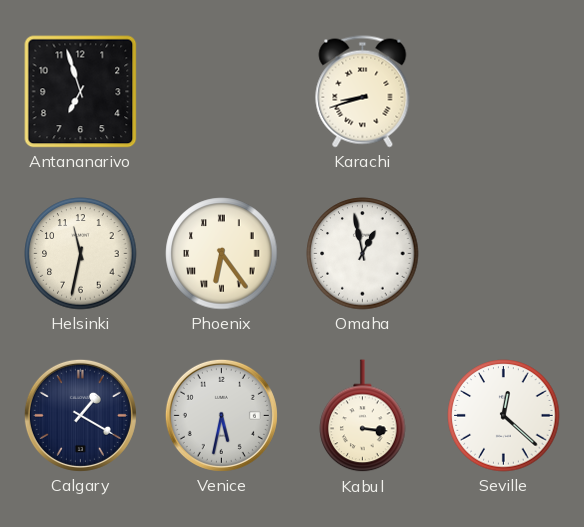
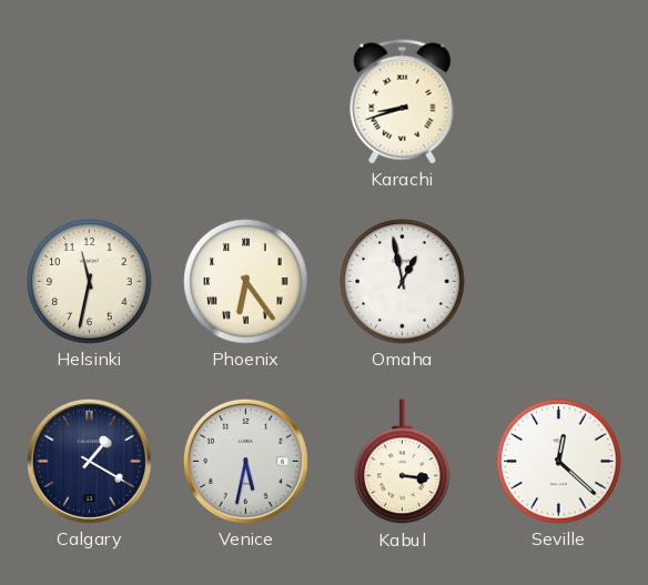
Antananarivo: 6:57 -> none (81, 92)
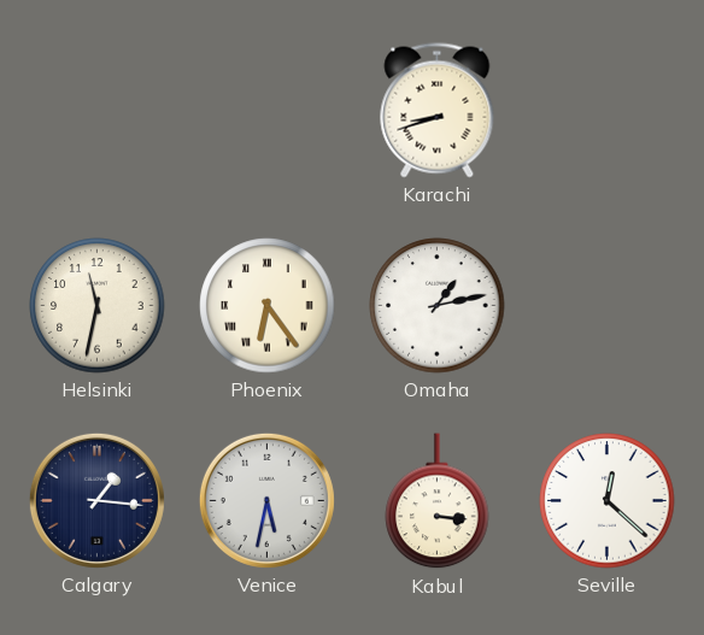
Omaha: 12:58 -> 1:13 (438, 306)
Calgary: 1:20 -> 1:16 (96, 500)
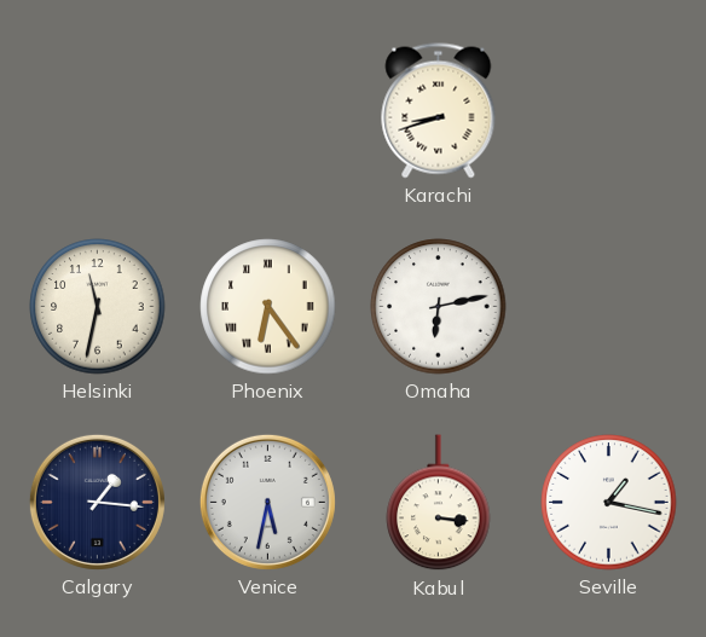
Omaha: 1:13 -> 6:13 (439, 307)
Seville: 12:22 -> 1:17 (609, 503)
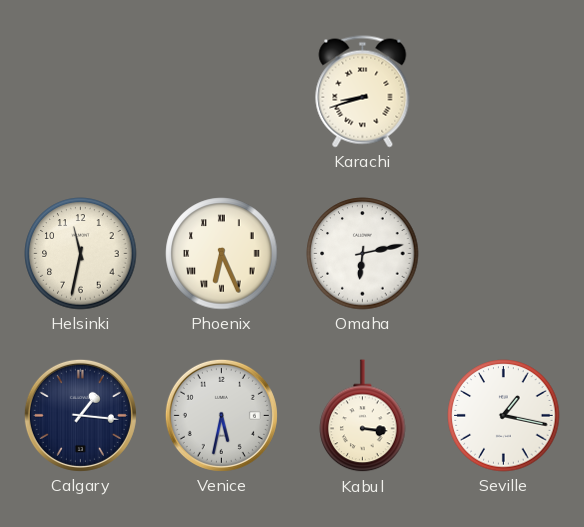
Phoenix: 6:24 -> 6:26 (222, 254)
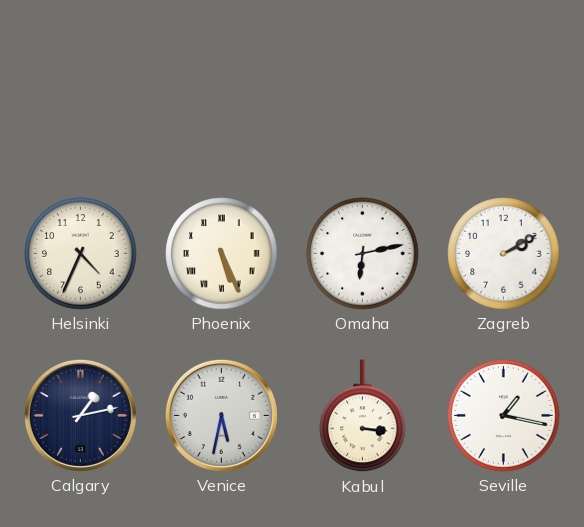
Karachi: 8:42 -> none (363, 92)
Helsinki: 11:32 -> 4:34 (81, 254)
Phoenix: 6:26 -> 5:26 (222, 254)
Zagreb: none -> 2:10 (504, 254)
Calgary: 1:16 -> 1:13 (80, 415)
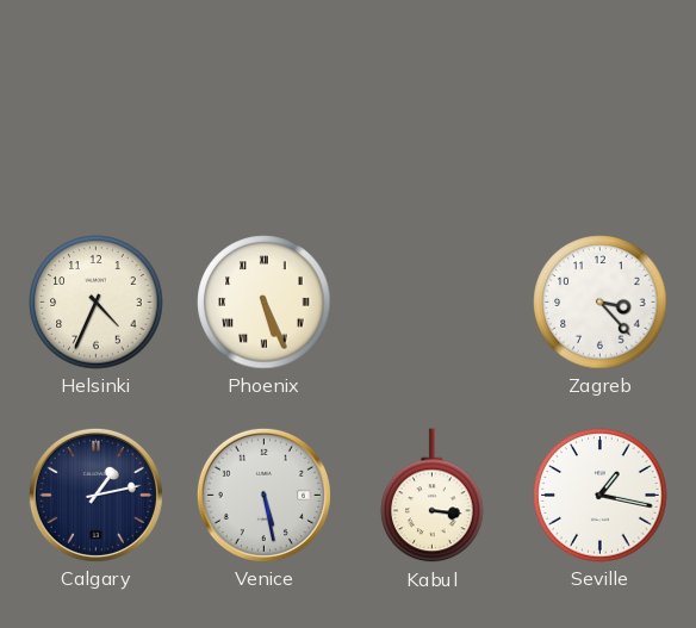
Omaha: 6:13 -> none (363, 254)
Zagreb: 2:10 -> 3:23 (601, 303)
Venice: 5:32 -> 5:28 (263, 495)
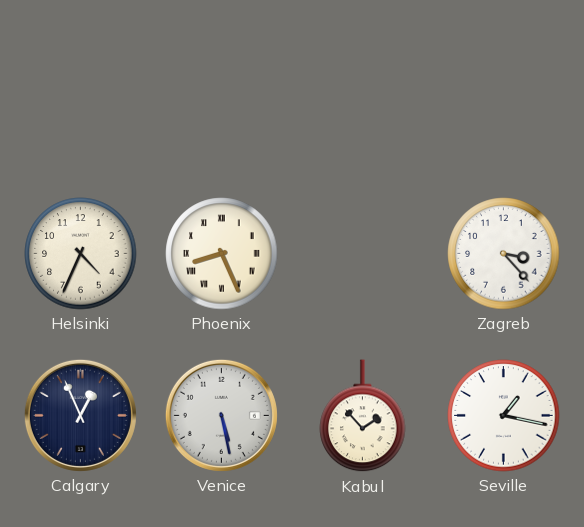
Phoenix: 5:26 -> 8:26 (222, 254)
Calgary: 1:13 -> 12:56 (80, 415)
Kabul: 3:16 -> 1:53 (363, 416)
